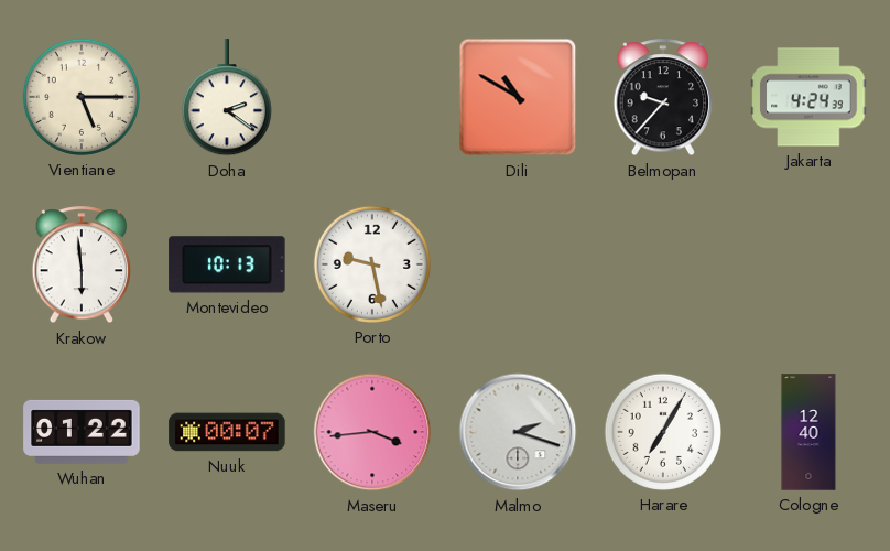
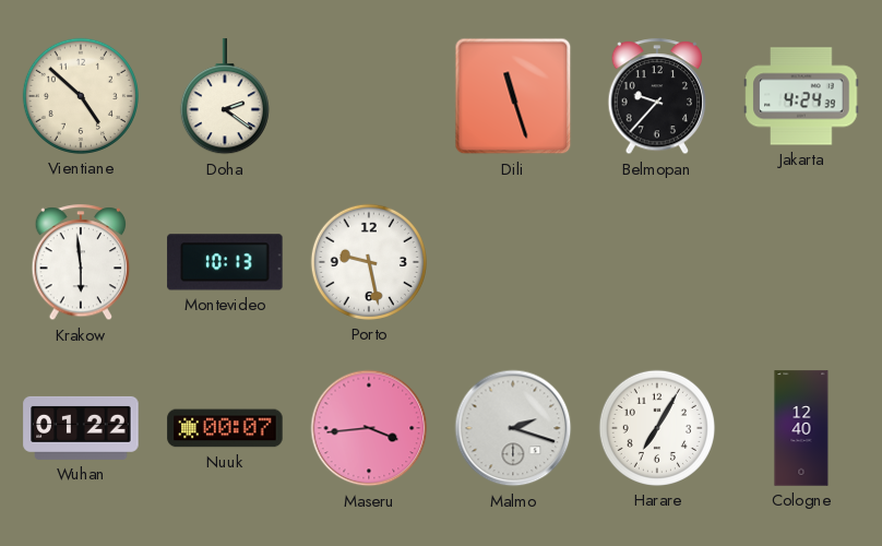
Vientiane: 5:15 -> 4:52 (81, 96)
Dili: 10:50 -> 11:27 (513, 96)
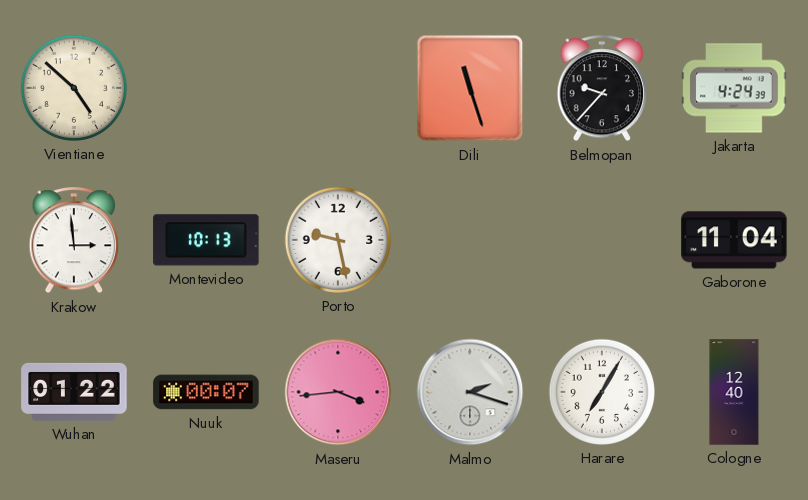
Doha: 2:21 -> none (225, 97)
Krakow: 5:59 -> 2:59 (74, 241)
Gaborone: none -> 11:04 (734, 240)
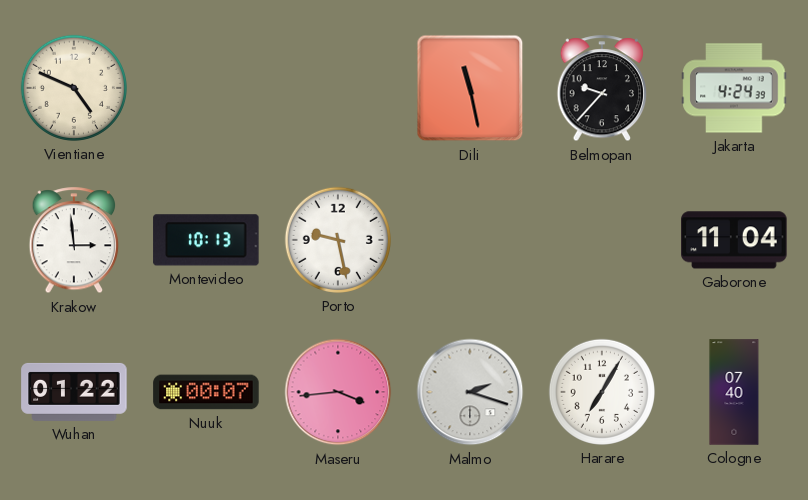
Vientiane: 4:52 -> 4:49 (74, 88)
Dili: 11:27 -> 11:28 (470, 88)
Cologne: 12:40 -> 07:40 (734, 392)
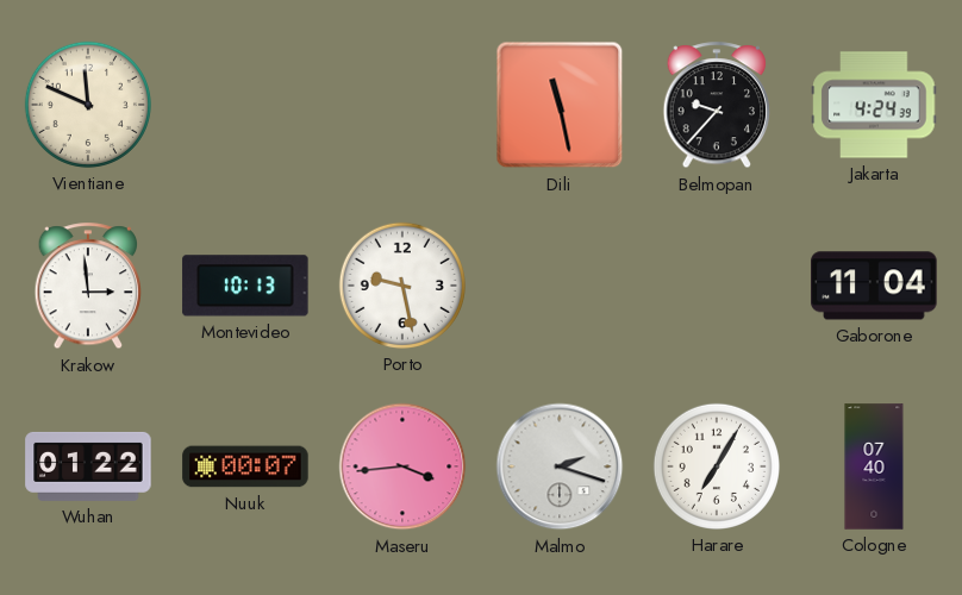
Vientiane: 4:49 -> 11:49 (88, 105)
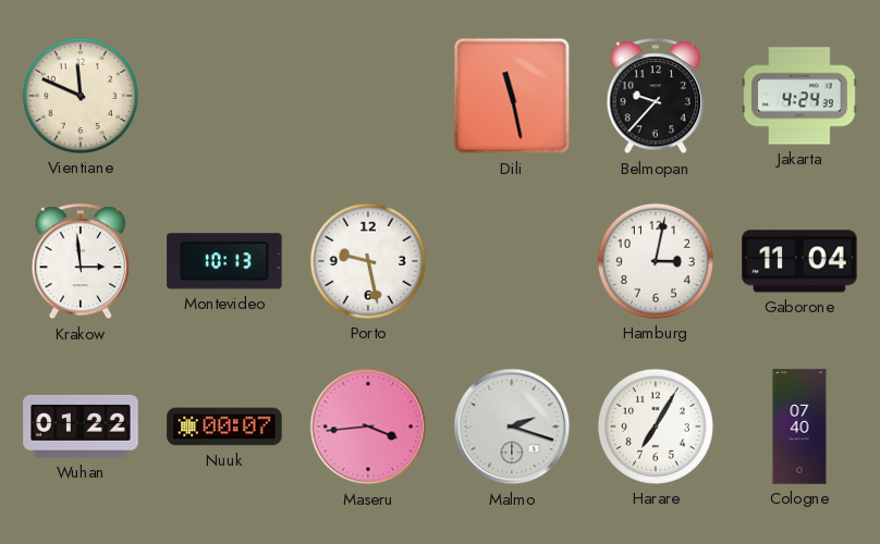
Hamburg: none -> 3:02 (656, 261)
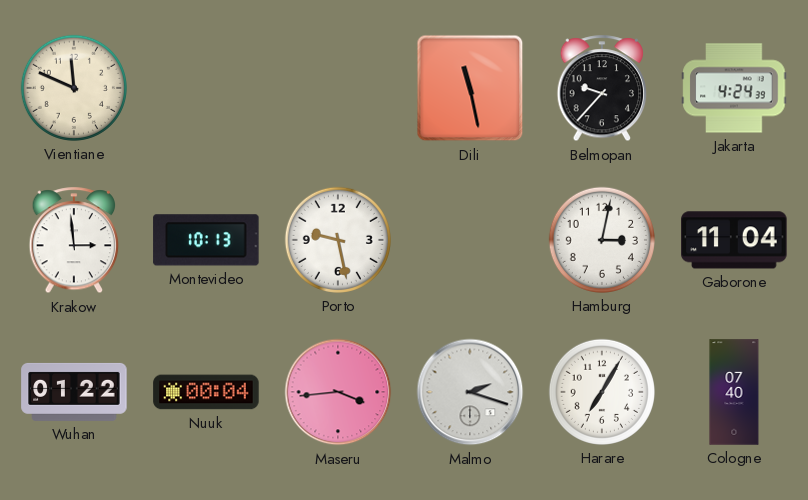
Nuuk: 00:07 -> 00:04 (206, 392)
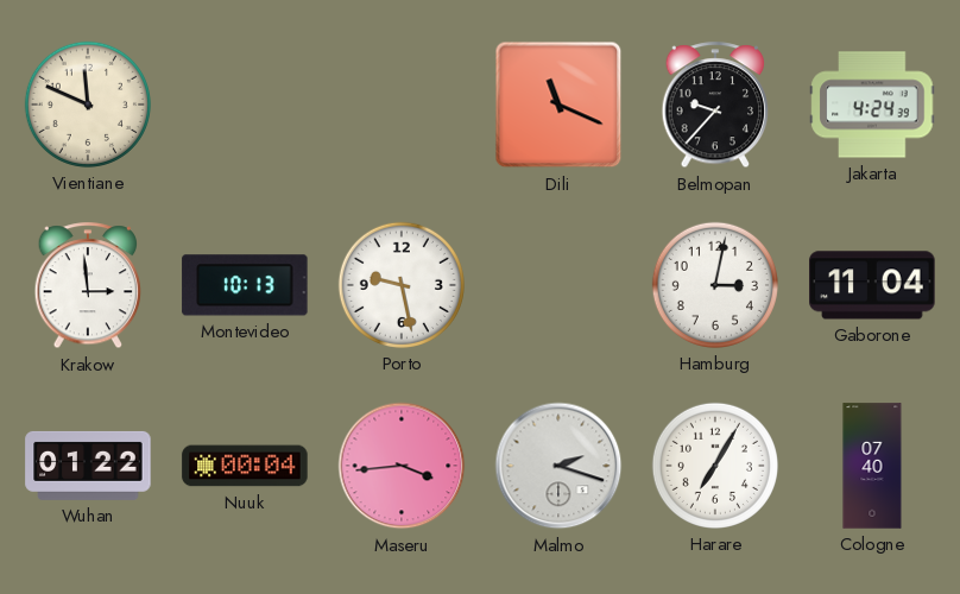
Dili: 11:28 -> 11:19 (558, 105)
